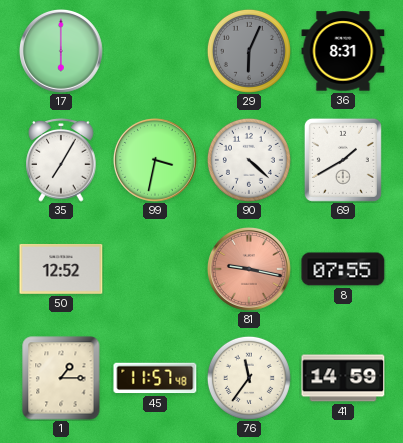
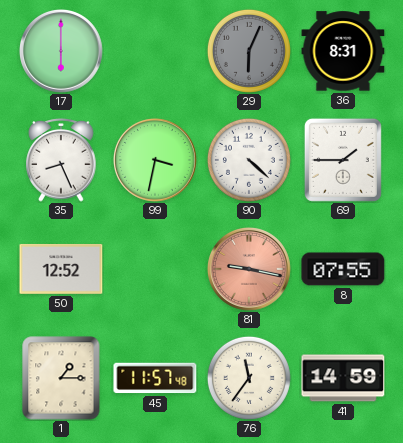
35: 7:05 -> 8:26 (61, 160)
69: 1:40 -> 1:45 (343, 160)
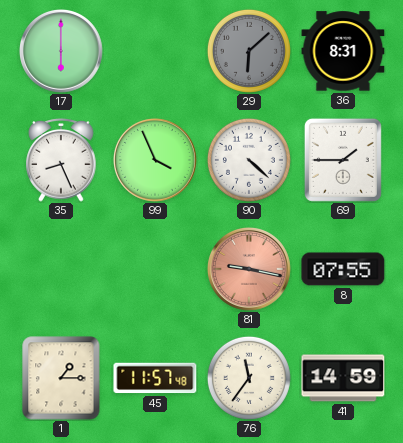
29: 6:04 -> 6:08 (249, 51)
99: 3:32 -> 3:56 (155, 160)
50: 12:52 -> none (61, 269)
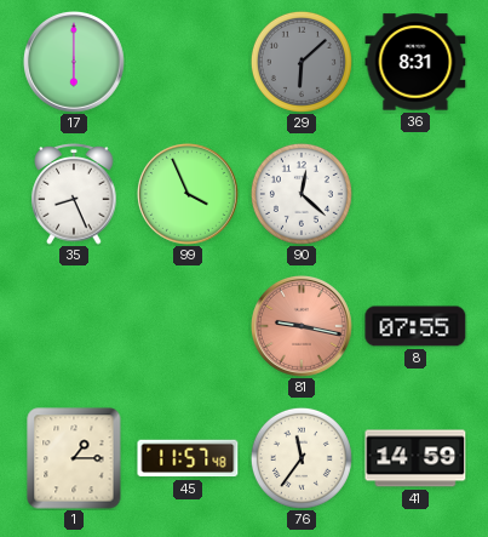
90: 4:22 -> 12:22 (302, 194)
69: 1:45 -> none (343, 160)
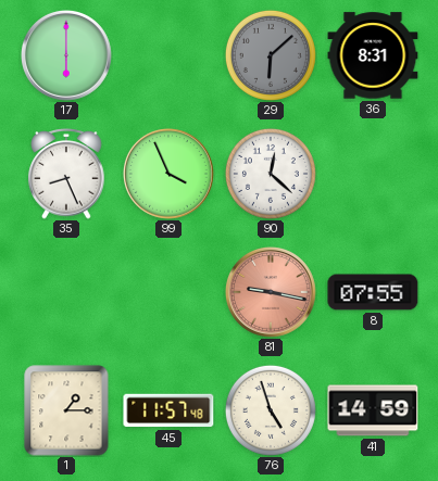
76: 11:36 -> 4:57 (271, 410)
